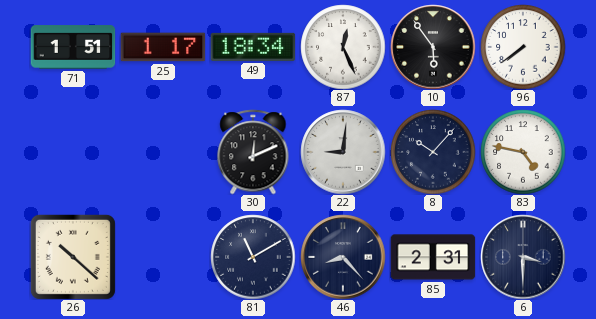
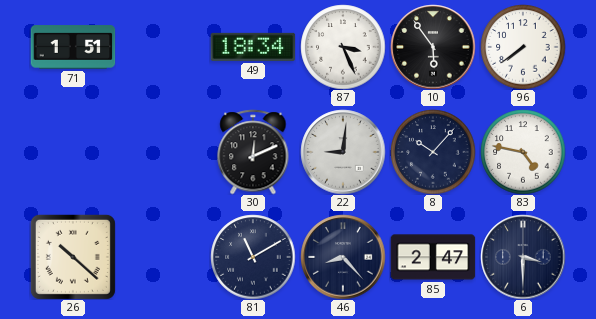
25: 1:17 -> none (163, 47)
87: 12:26 -> 3:26 (343, 47)
85: 2:31 -> 2:47 (433, 257)
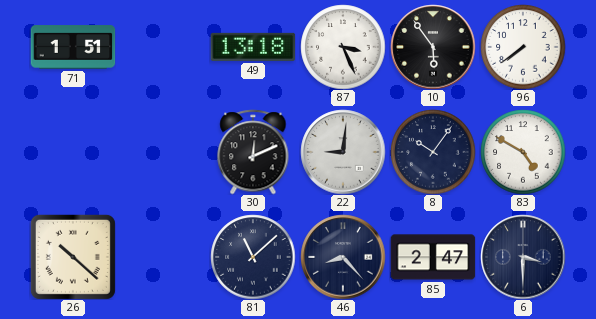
49: 18:34 -> 13:18 (253, 47)
8: 10:07 -> 10:06 (433, 152)
83: 4:47 -> 4:50 (523, 152)
81: 11:10 -> 11:08 (253, 257)
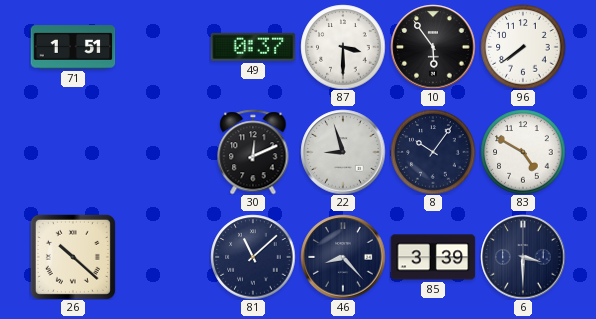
49: 13:18 -> 0:37 (253, 47)
87: 3:26 -> 3:30 (343, 47)
22: 9:01 -> 8:57 (343, 152)
85: 2:47 -> 3:39 (433, 257)
